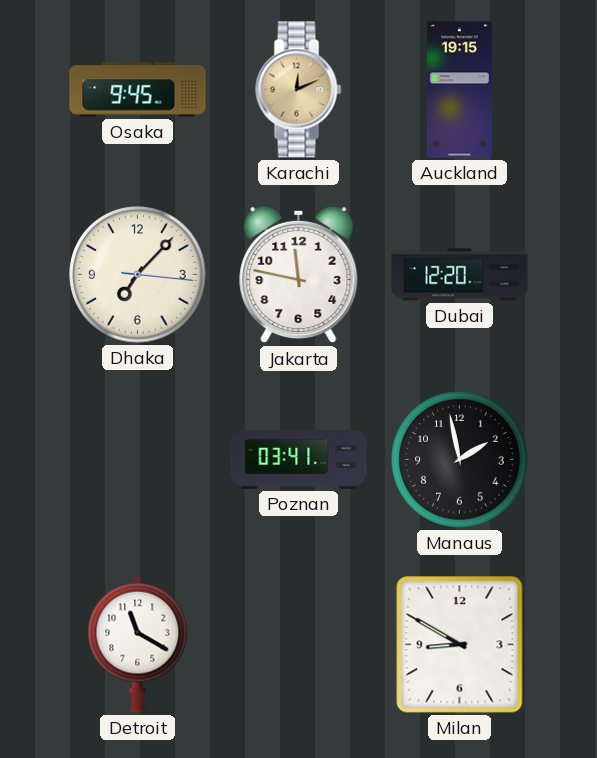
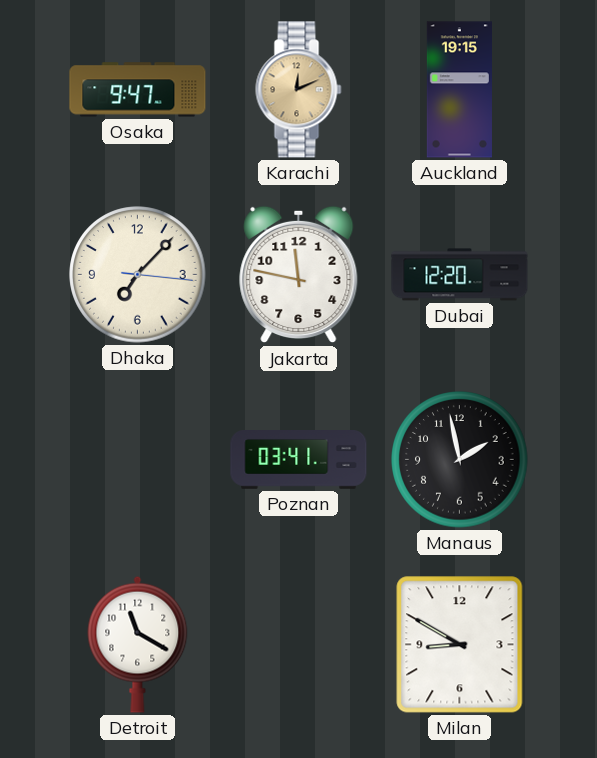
Osaka: 9:45 -> 9:47 (138, 90)
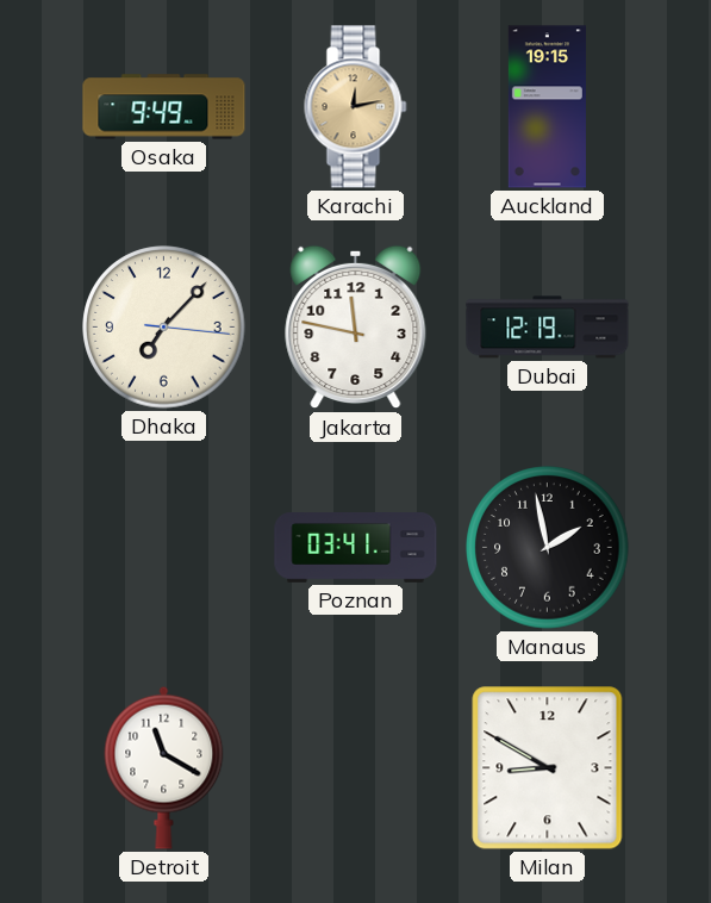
Osaka: 9:47 -> 9:49 (164, 107)
Karachi: 12:11 -> 12:13 (356, 107)
Dubai: 12:20 -> 12:19 (548, 328)
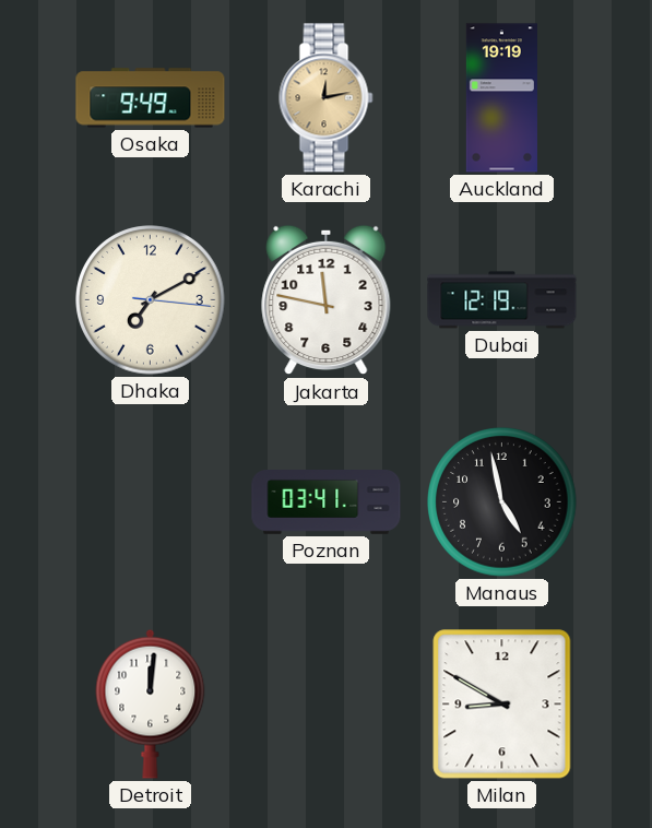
Auckland: 19:15 -> 19:19 (501, 98)
Dhaka: 7:07 -> 7:10 (151, 300)
Manaus: 1:58 -> 4:58 (502, 502)
Detroit: 11:20 -> 12:01 (151, 703)
